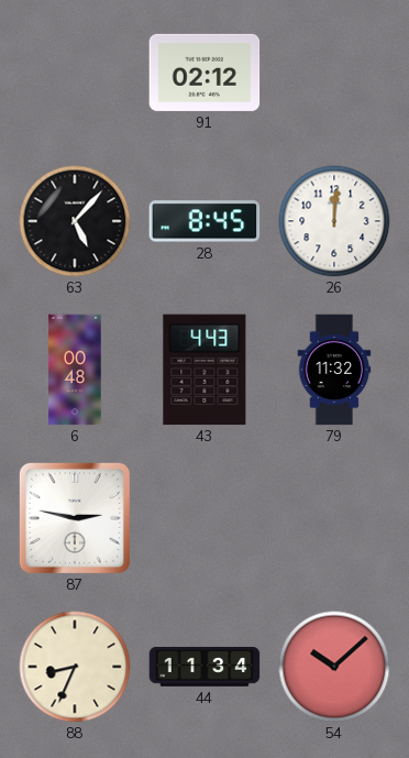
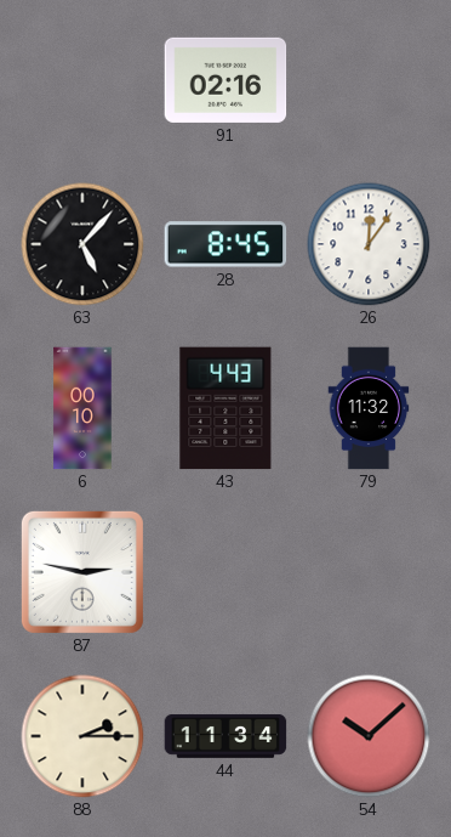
91: 02:12 -> 02:16 (225, 80)
26: 12:01 -> 12:06 (369, 244)
6: 00:48 -> 00:10 (82, 408)
88: 8:34 -> 2:15 (82, 736)
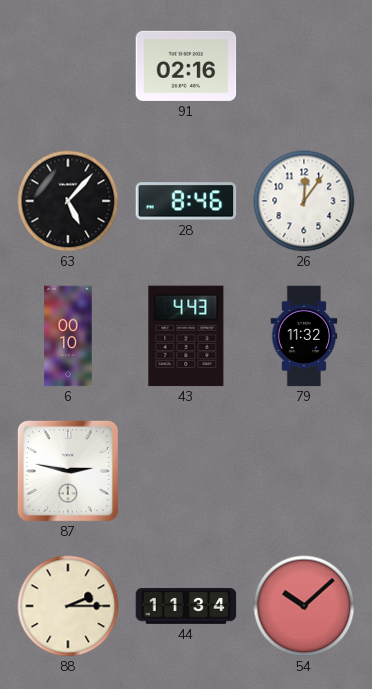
28: 8:45 -> 8:46 (186, 201)
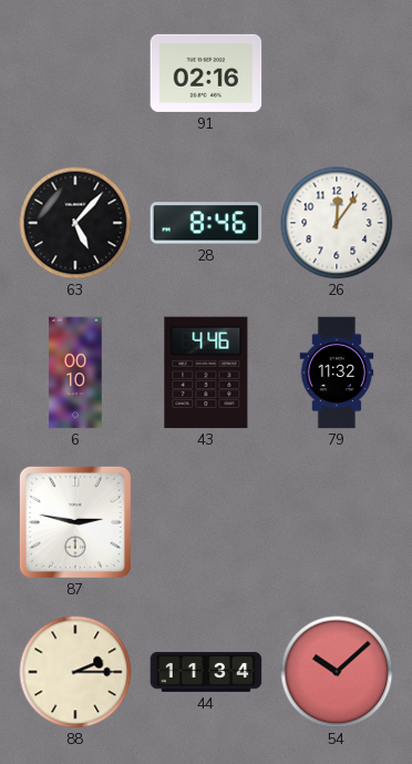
43: 4:43 -> 4:46 (206, 373)
